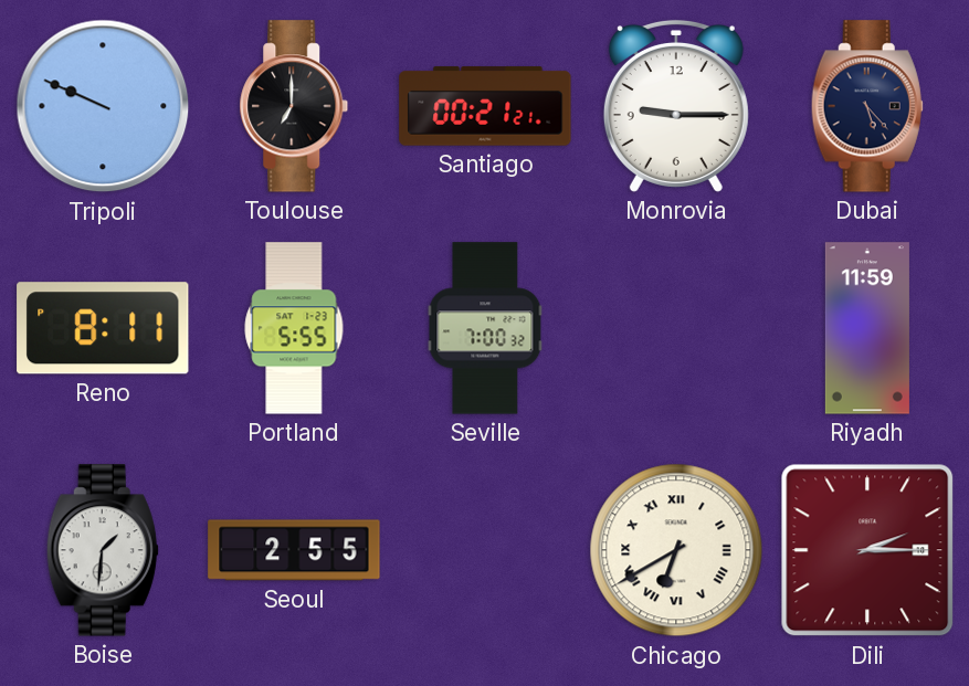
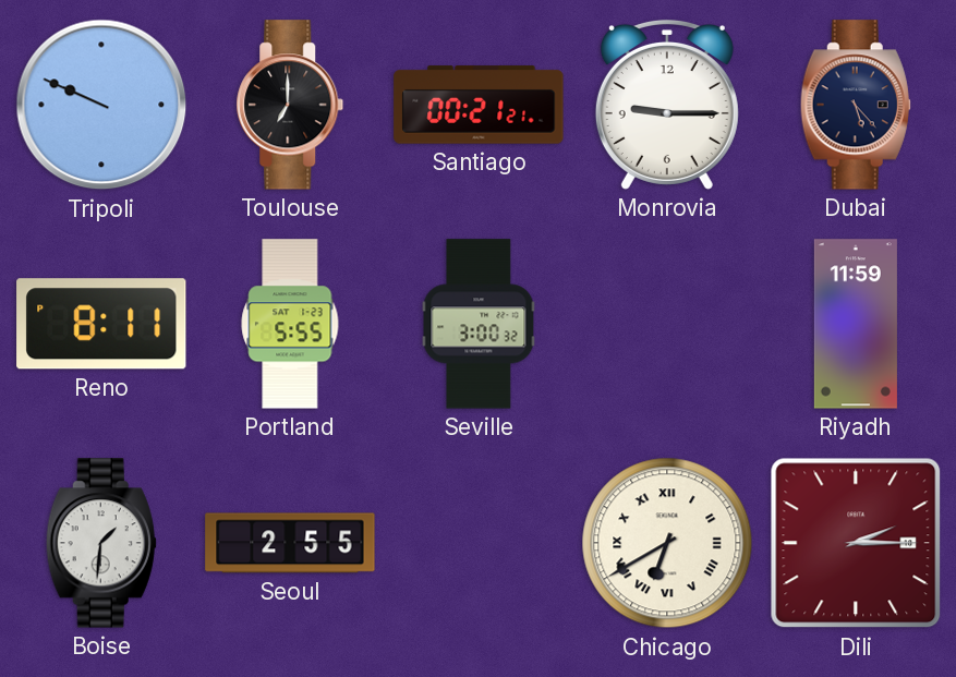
Seville: 7:00 -> 3:00 (479, 324)
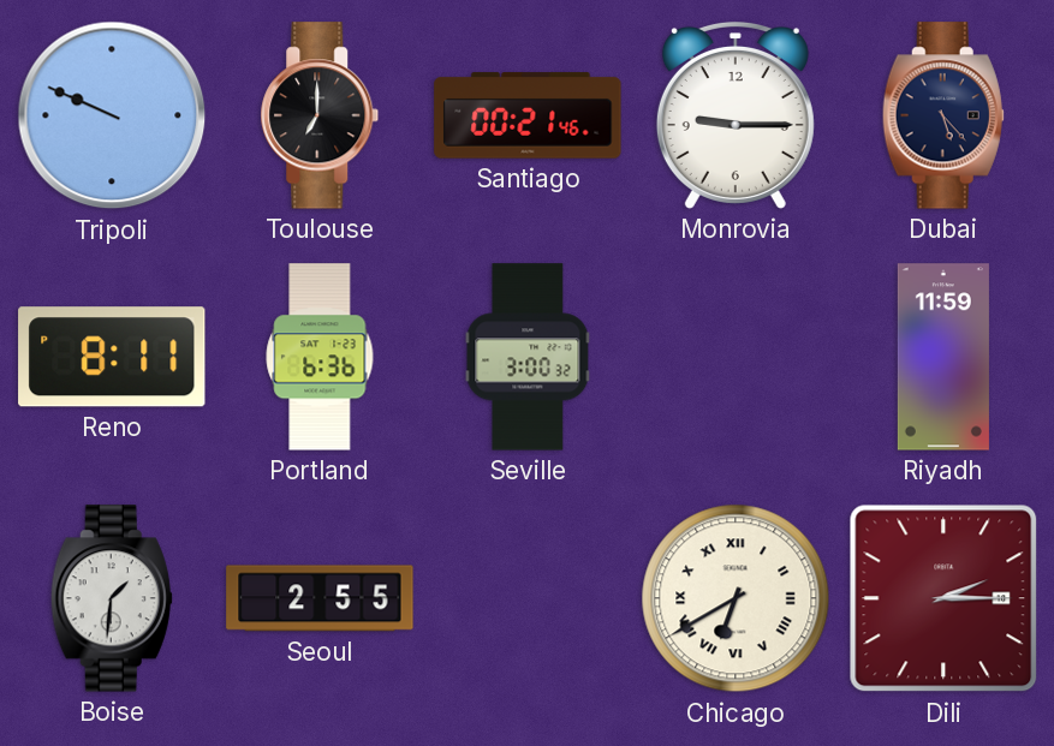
Santiago: 00:21:21 -> 00:21:46 (528, 115)
Portland: 5:55 -> 6:36 (320, 357)
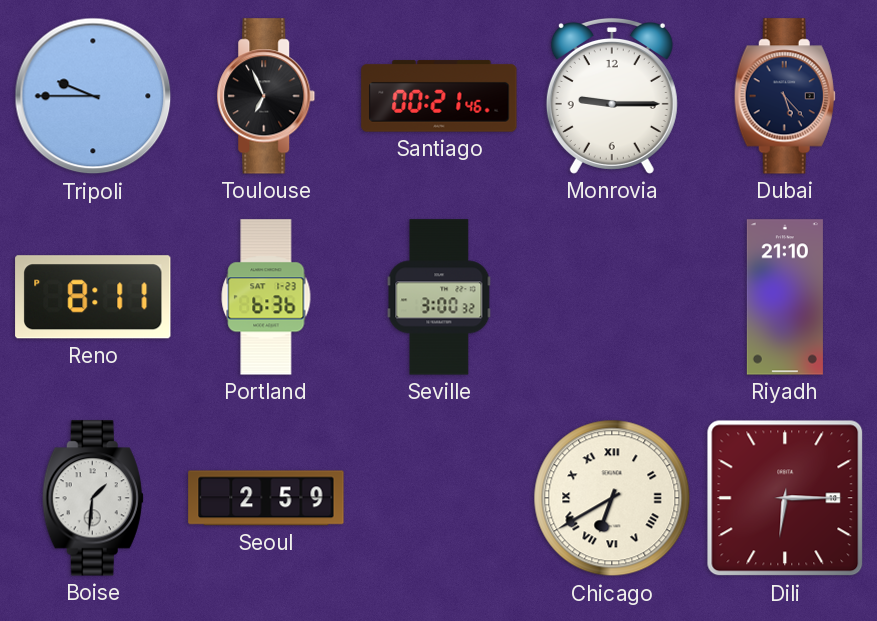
Tripoli: 9:49 -> 9:45 (93, 96)
Toulouse: 7:00 -> 6:56 (266, 96)
Riyadh: 11:59 -> 21:10 (785, 297)
Seoul: 2:55 -> 2:59 (266, 498)
Dili: 2:15 -> 6:15 (785, 498)
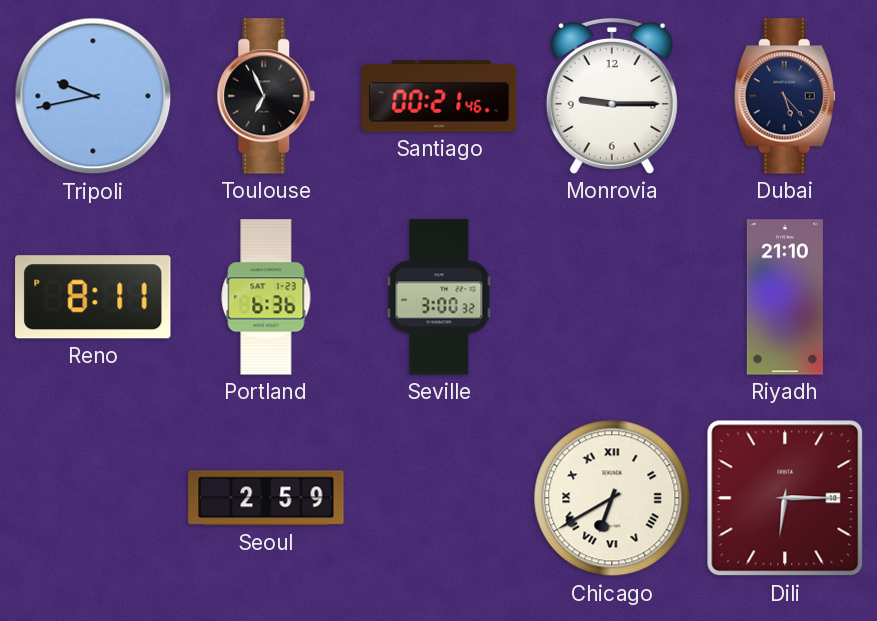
Tripoli: 9:45 -> 9:43 (93, 96)
Boise: 1:31 -> none (93, 498)
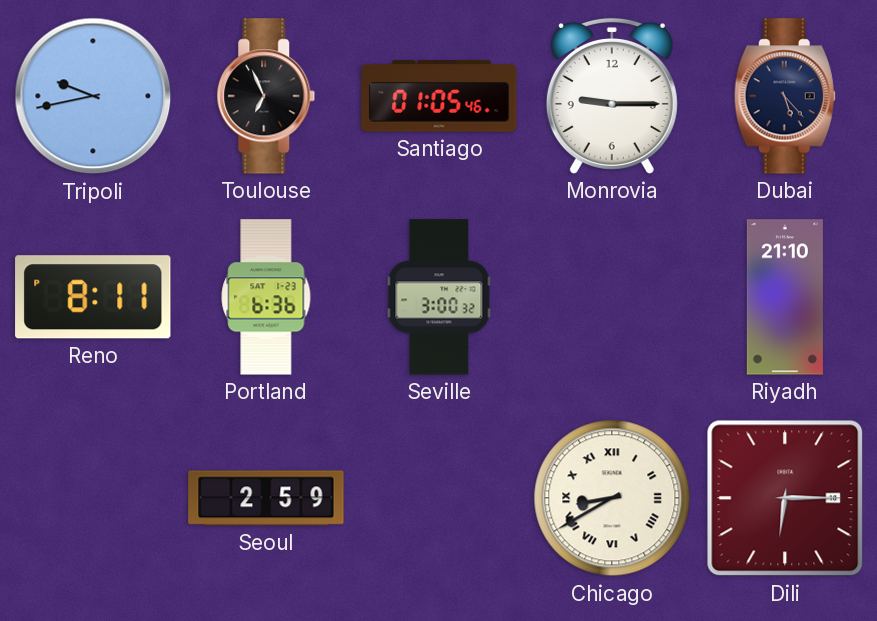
Santiago: 00:21 -> 01:05 (439, 96)
Chicago: 6:40 -> 8:40 (612, 498)
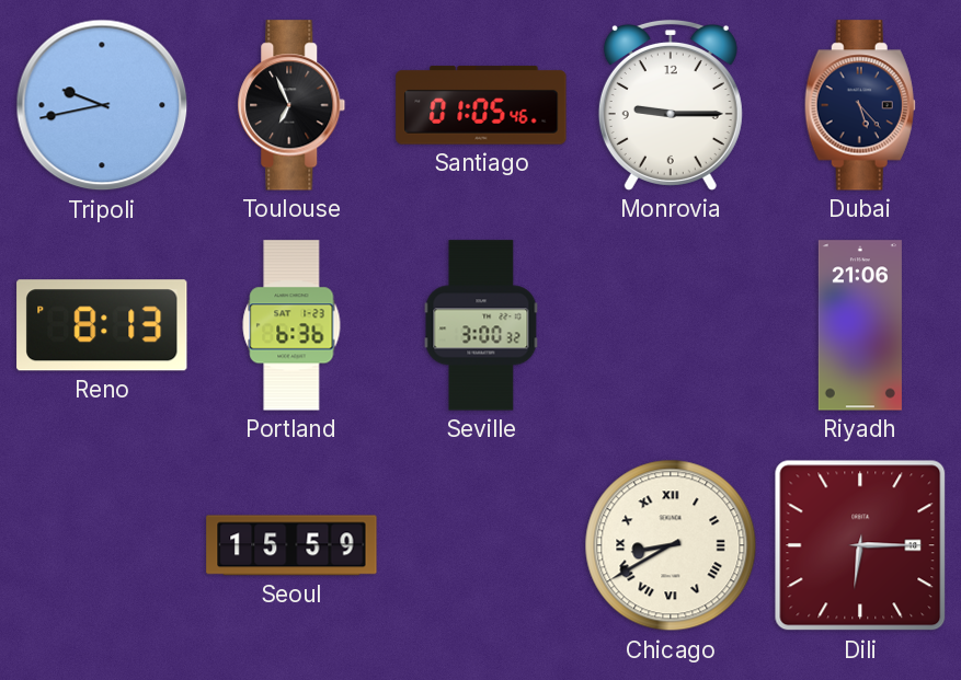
Reno: 8:11 -> 8:13 (102, 325)
Riyadh: 21:10 -> 21:06 (860, 325)
Seoul: 2:59 -> 15:59 (291, 545)
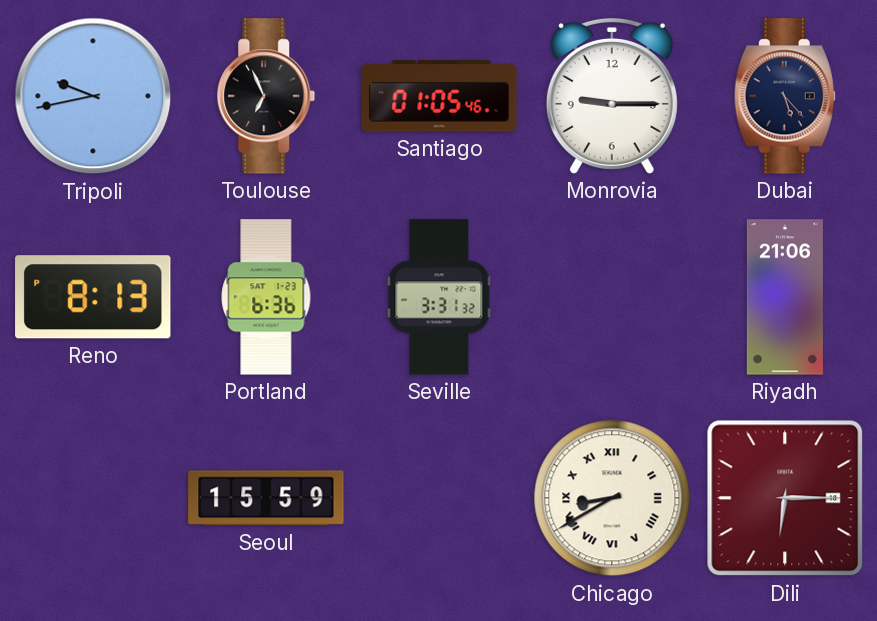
Seville: 3:00 -> 3:31 (439, 297)
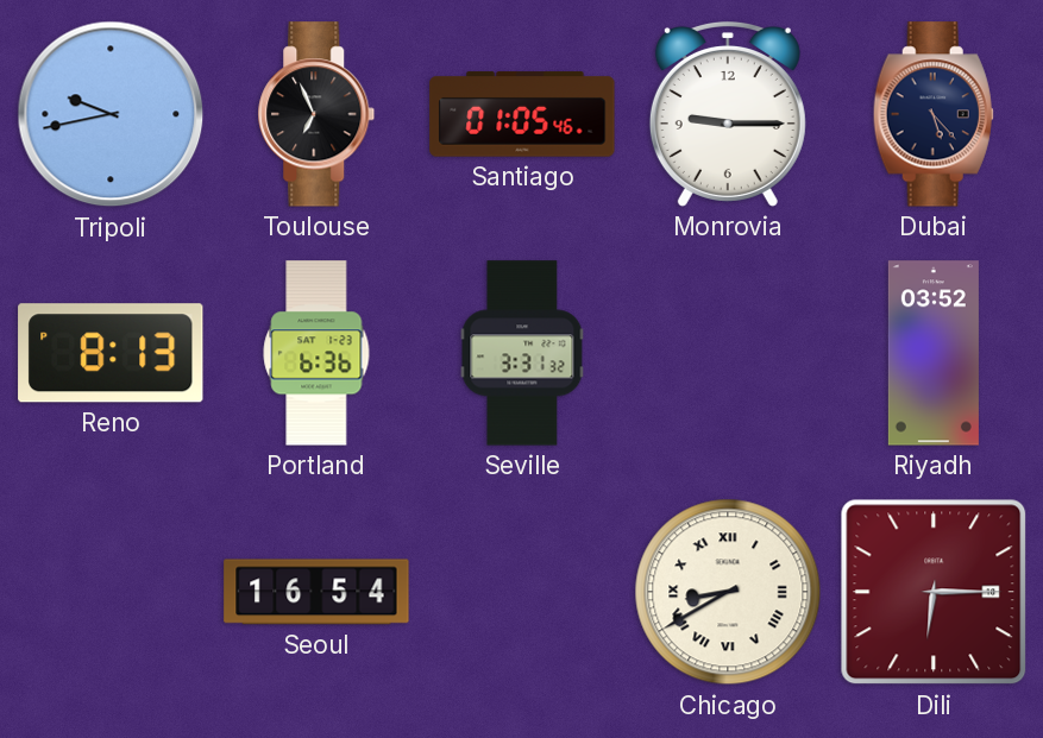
Riyadh: 21:06 -> 03:52 (934, 353)
Seoul: 15:59 -> 16:54 (316, 592)
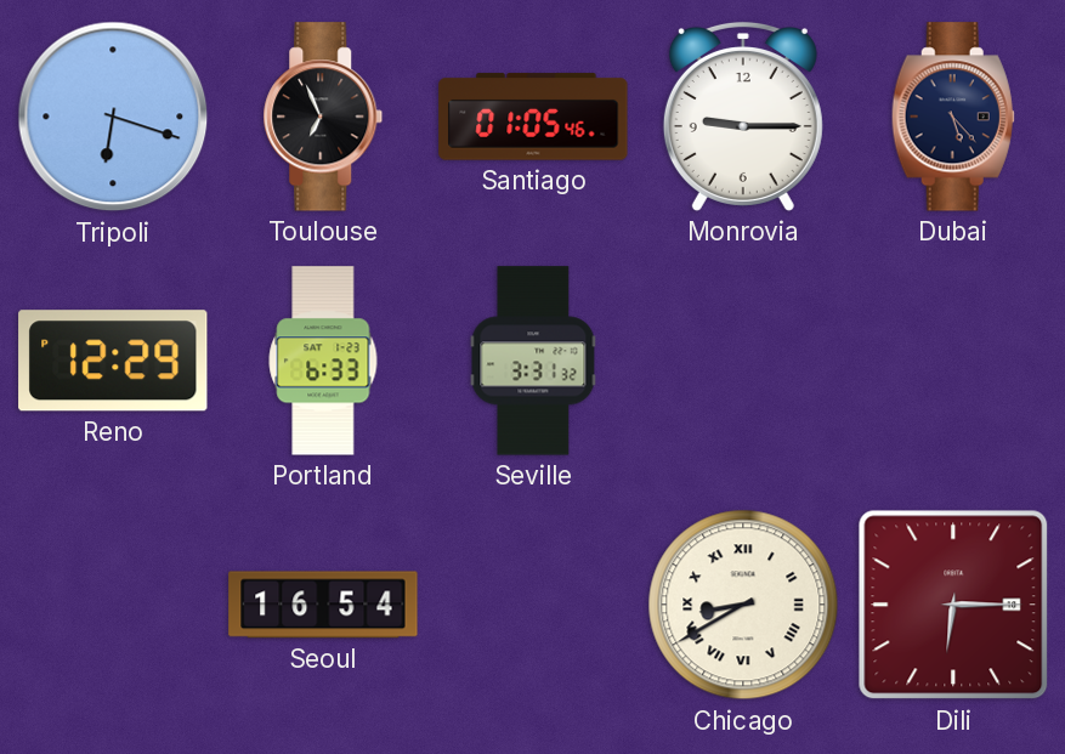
Tripoli: 9:43 -> 6:18 (113, 117)
Reno: 8:13 -> 12:29 (113, 361)
Portland: 6:36 -> 6:33 (323, 361)
Riyadh: 03:52 -> none (934, 353)
